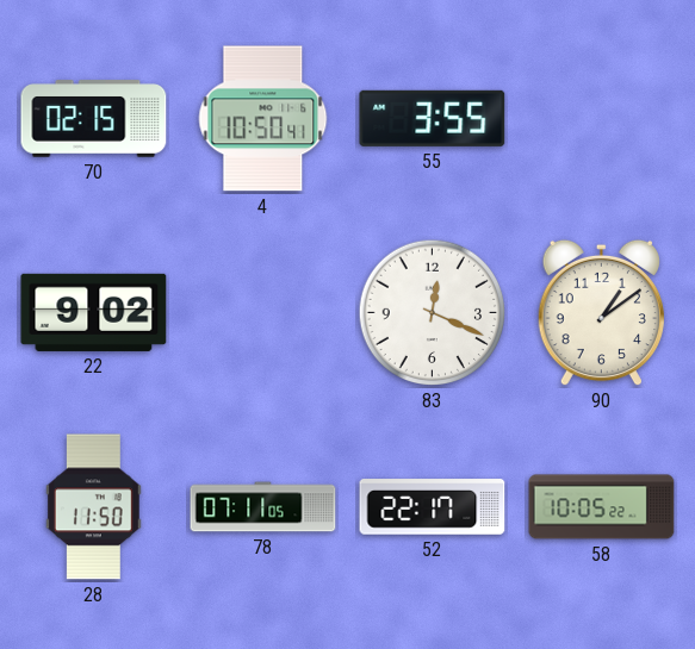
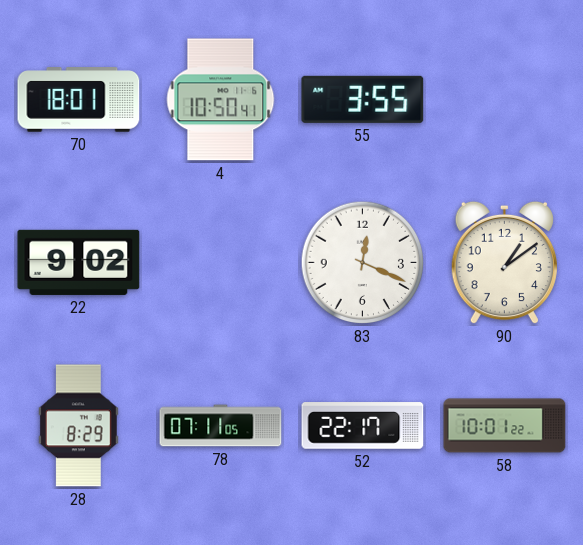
70: 02:15 -> 18:01 (79, 100)
28: 11:50 -> 8:29 (78, 426)
58: 10:05 -> 10:01 (505, 426)
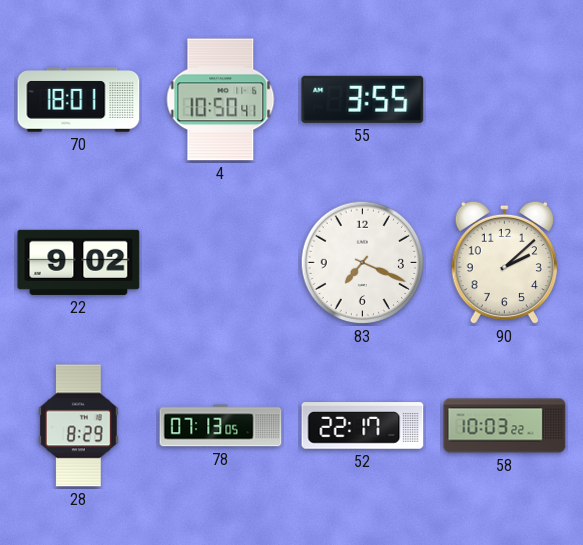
83: 12:19 -> 7:19 (363, 263)
90: 1:09 -> 2:08 (504, 263)
78: 07:11 -> 07:13 (221, 426)
58: 10:01 -> 10:03 (505, 426)
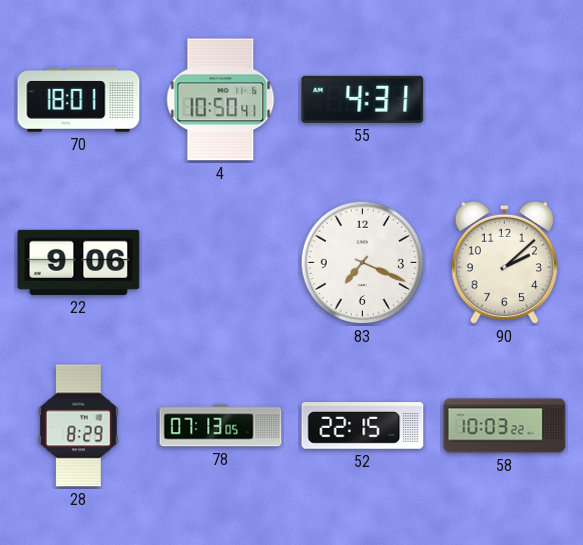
55: 3:55 -> 4:31 (363, 99)
22: 9:02 -> 9:06 (79, 262)
52: 22:17 -> 22:15 (363, 426)
